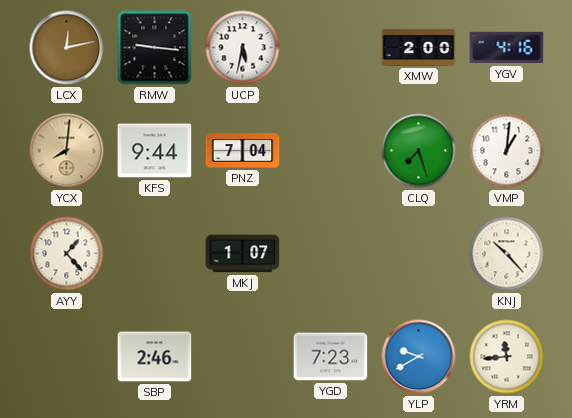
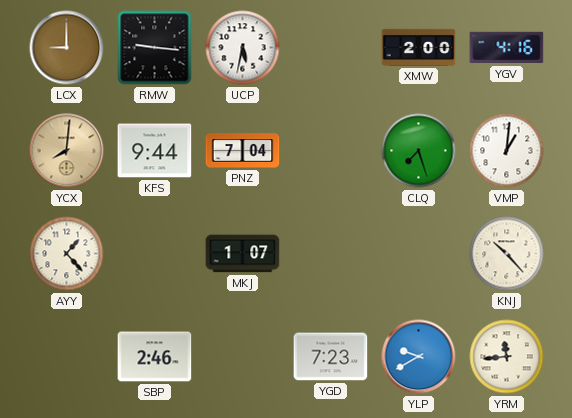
LCX: 12:13 -> 9:00 (67, 48)
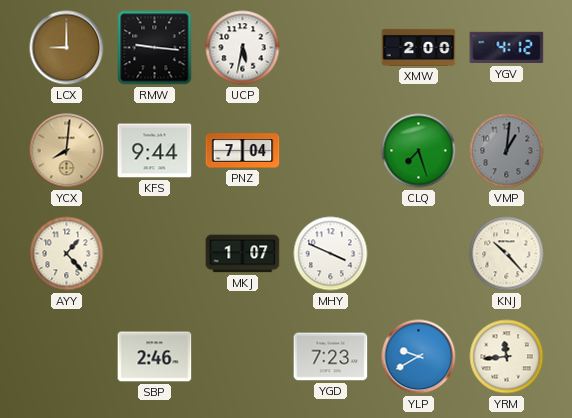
YGV: 4:16 -> 4:12 (507, 48)
VMP dial: white -> grey (507, 151)
MHY: none -> 3:49 (331, 254)
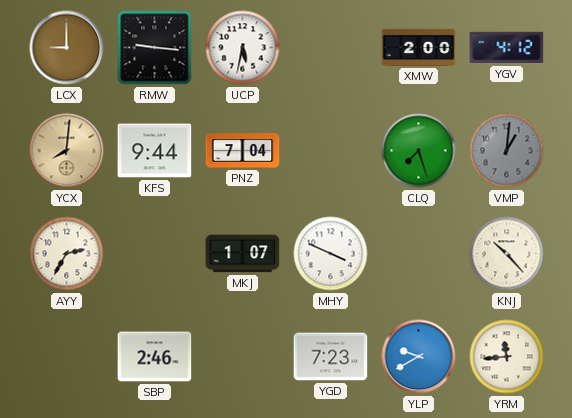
AYY: 1:23 -> 2:35 (67, 254)
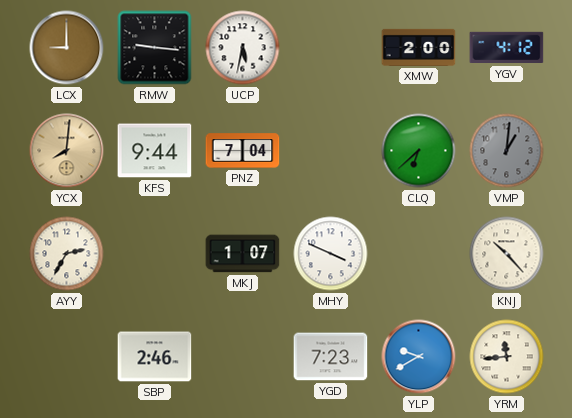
CLQ: 7:27 -> 6:38 (419, 151)
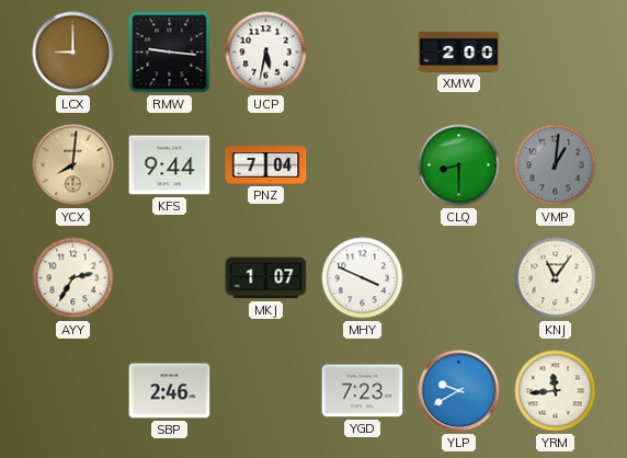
YGV: 4:12 -> none (507, 48)
CLQ: 6:38 -> 8:30 (459, 165)
KNJ: 10:23 -> 11:06 (556, 278)
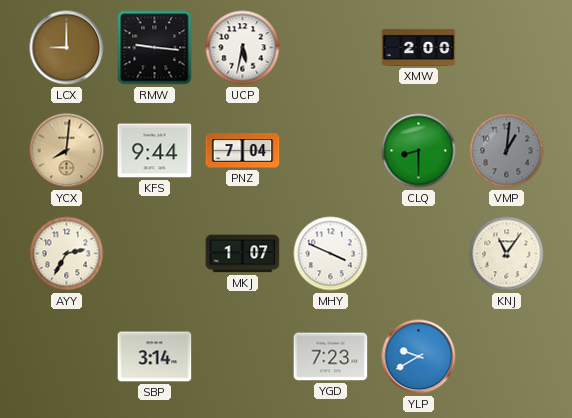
SBP: 2:46 -> 3:14 (155, 357)
YRM: 11:44 -> none (556, 391)
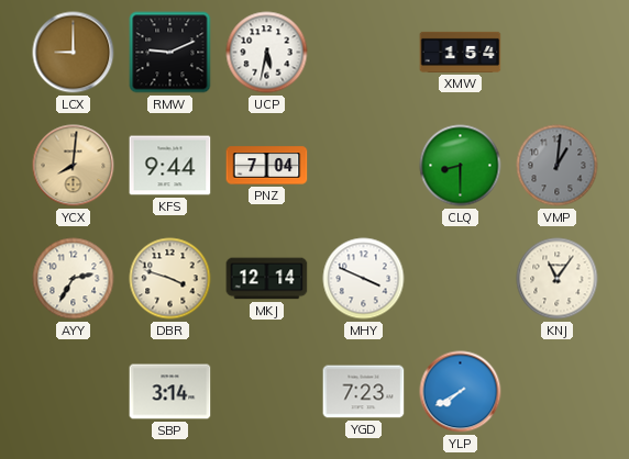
RMW: 9:16 -> 9:11 (170, 53)
XMW: 2:00 -> 1:54 (461, 52)
DBR: none -> 3:48 (170, 279)
MKJ: 1:07 -> 12:14 (267, 279)
YLP: 9:40 -> 7:40 (461, 392)
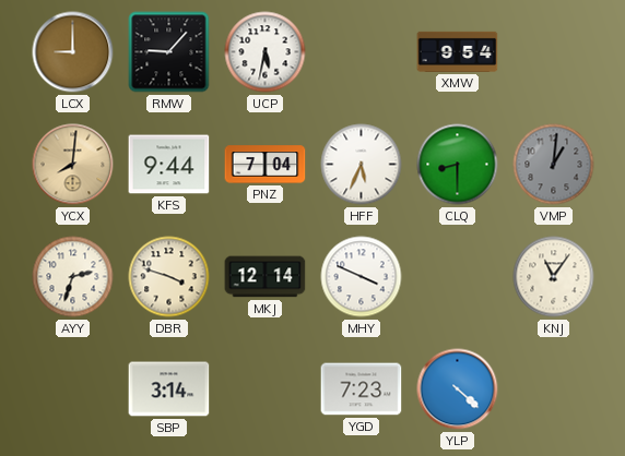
RMW: 9:11 -> 9:07 (169, 52)
XMW: 1:54 -> 9:54 (458, 51)
HFF: none -> 5:34 (362, 165)
AYY: 2:35 -> 2:33 (73, 277)
YLP: 7:40 -> 4:22 (458, 389)
